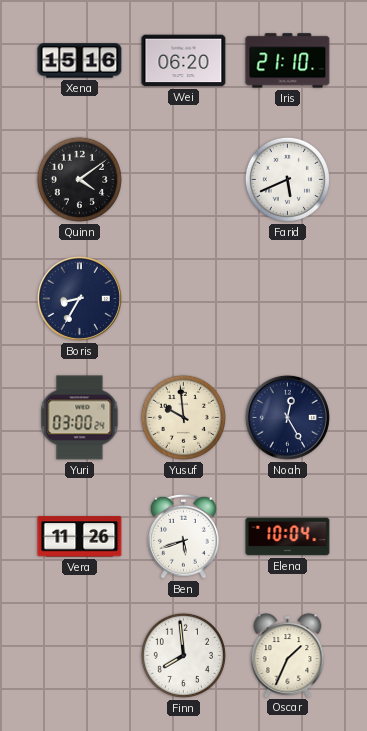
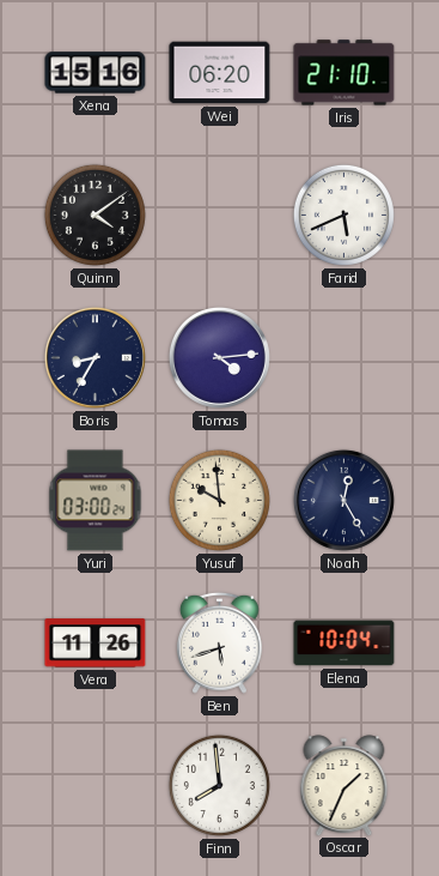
Tomas: none -> 4:14 (219, 357)
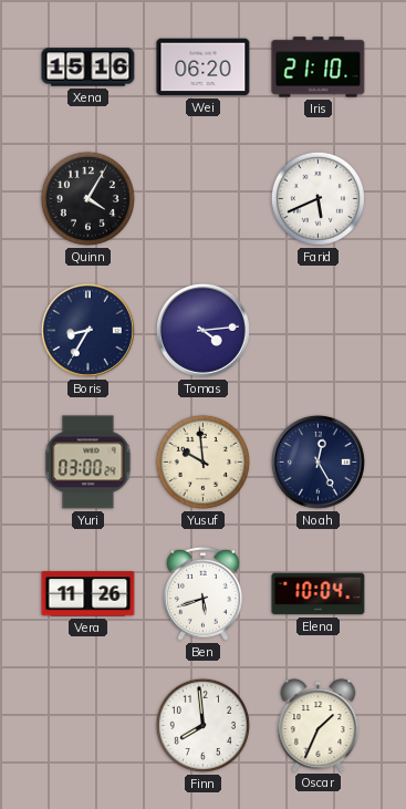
Quinn: 4:09 -> 4:05 (87, 198)
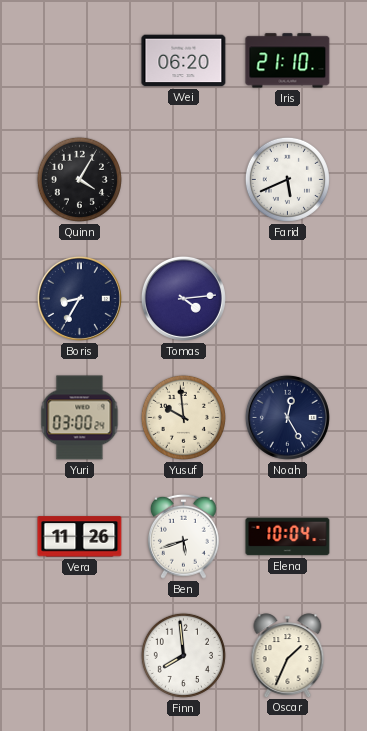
Xena: 15:16 -> none (89, 68)
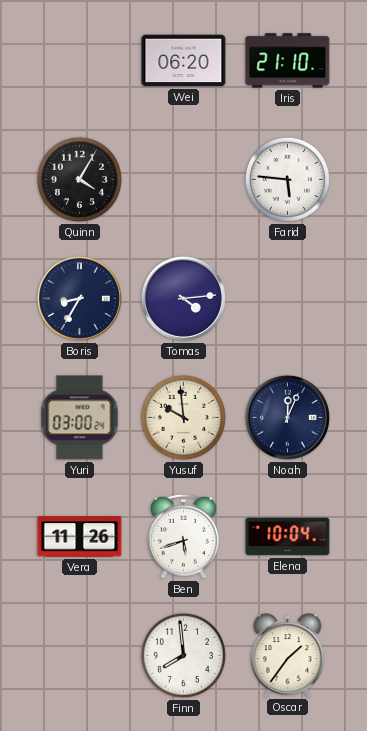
Farid: 5:41 -> 5:46 (287, 179)
Noah: 12:25 -> 12:04 (287, 417)
Oscar: 1:34 -> 1:36 (288, 655)
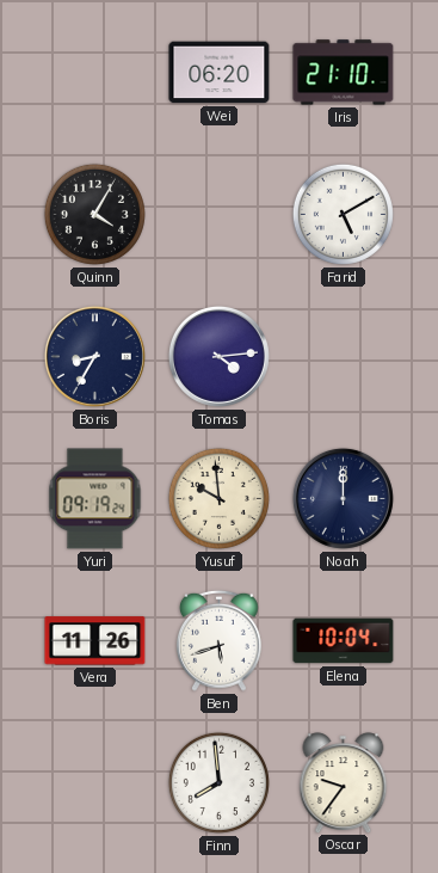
Farid: 5:46 -> 5:10 (343, 214)
Yuri: 03:00 -> 09:19 (95, 499)
Noah: 12:04 -> 12:00 (343, 498)
Oscar: 1:36 -> 9:36 (344, 782)
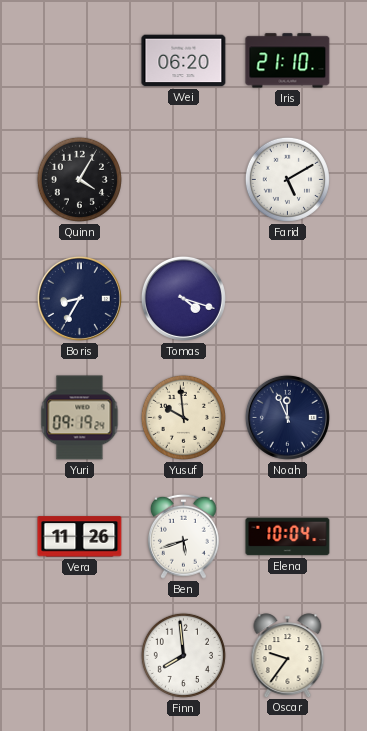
Tomas: 4:14 -> 4:18 (183, 298)
Noah: 12:00 -> 11:56 (287, 417)
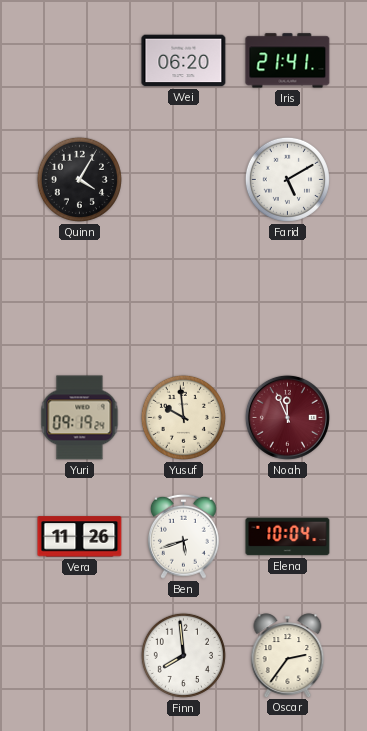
Iris: 21:10 -> 21:41 (288, 61)
Boris: 8:35 -> none (79, 298)
Tomas: 4:18 -> none (183, 298)
Noah dial: navy -> burgundy (287, 417)
Oscar: 9:36 -> 2:36 (288, 655)
